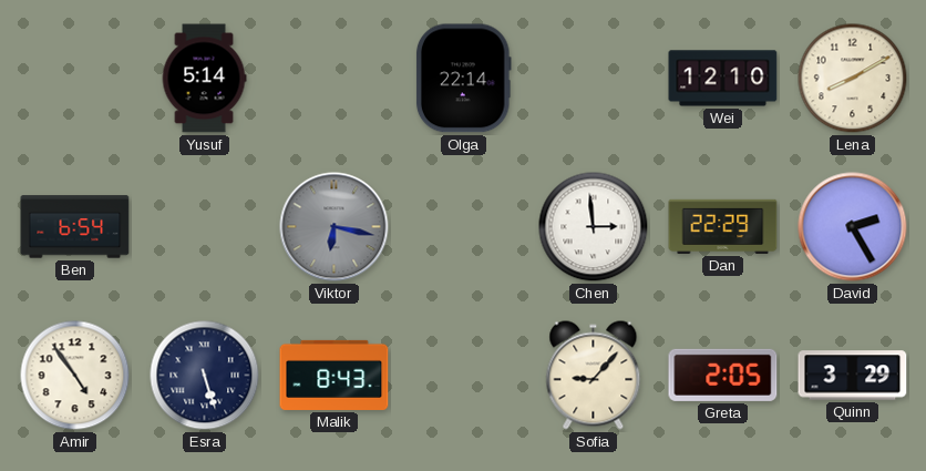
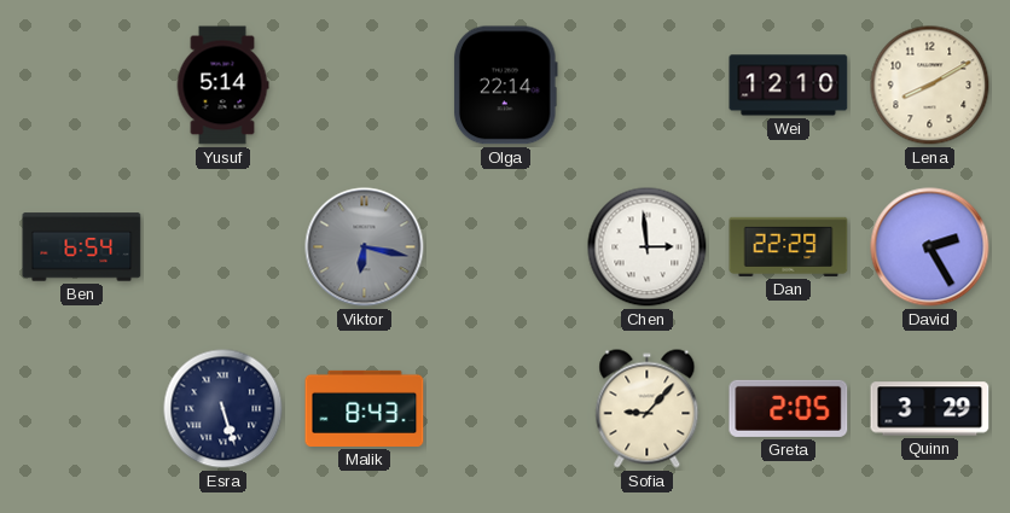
Amir: 4:54 -> none (75, 376)
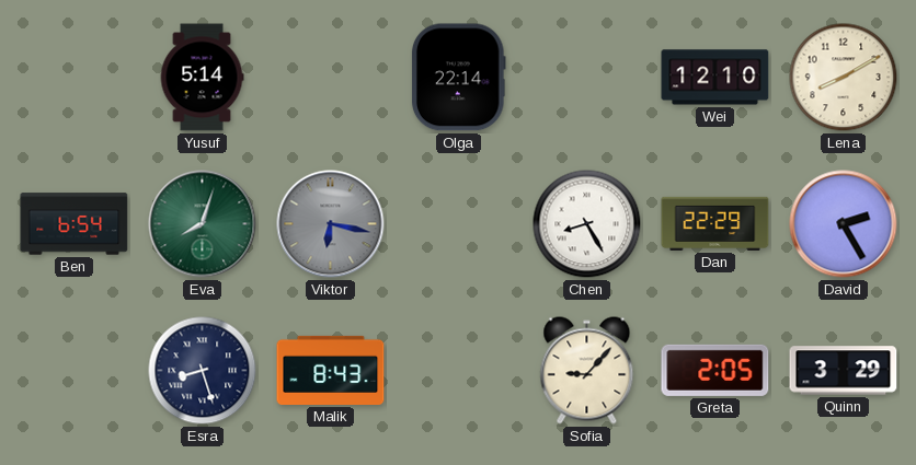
Eva: none -> 8:03 (203, 224)
Chen: 2:59 -> 8:25 (587, 224)
Esra: 5:27 -> 8:27 (203, 371)
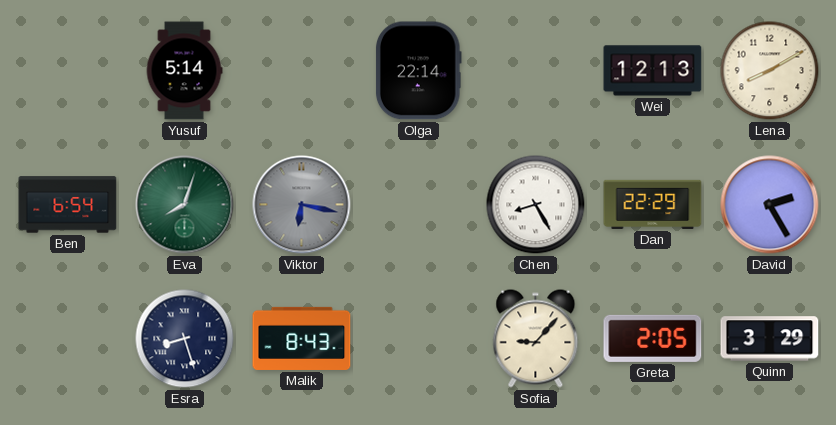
Wei: 12:10 -> 12:13 (653, 71)
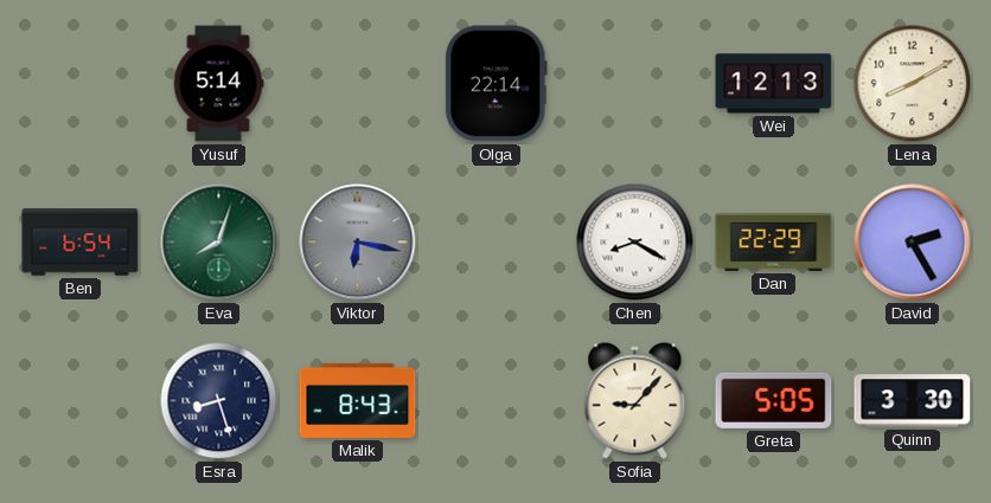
Chen: 8:25 -> 8:20 (635, 243)
Greta: 2:05 -> 5:05 (774, 400)
Quinn: 3:29 -> 3:30 (913, 401)
